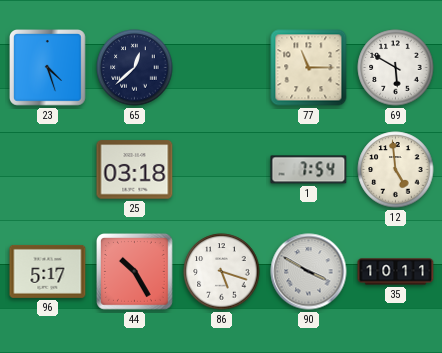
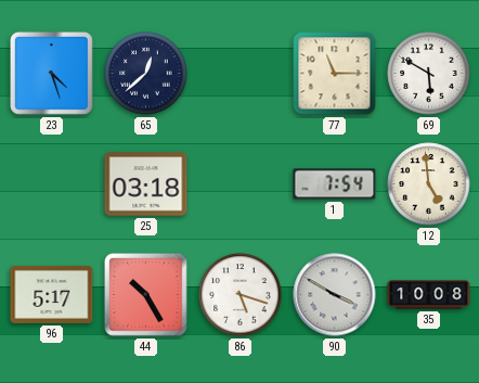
35: 10:11 -> 10:08 (429, 295)
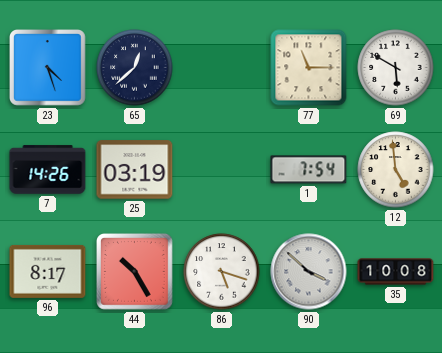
7: none -> 14:26 (48, 170)
25: 03:18 -> 03:19 (135, 170)
96: 5:17 -> 8:17 (48, 271)
90: 3:50 -> 3:52 (309, 272)
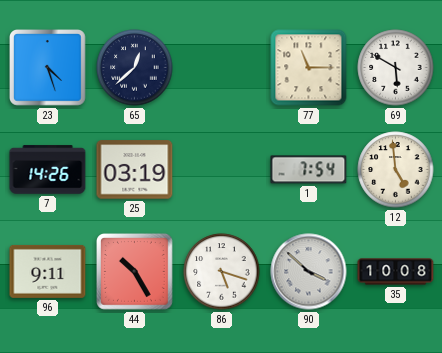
96: 8:17 -> 9:11 (48, 271)
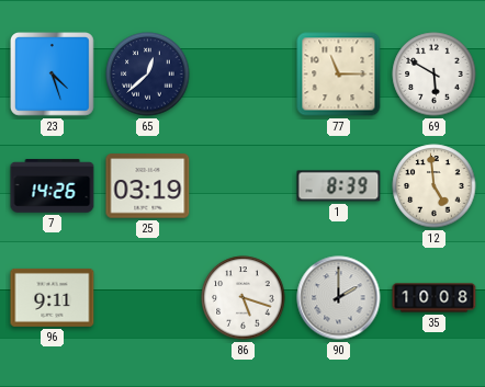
1: 7:54 -> 8:39 (339, 186)
44: 10:25 -> none (135, 272)
90: 3:52 -> 2:00 (339, 298)
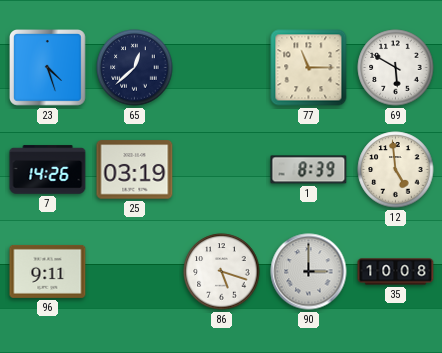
90: 2:00 -> 3:00 (309, 272)
